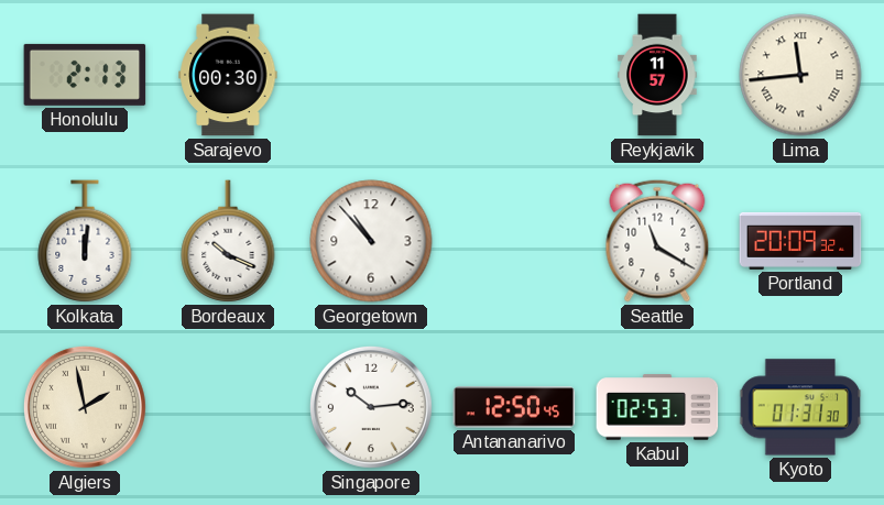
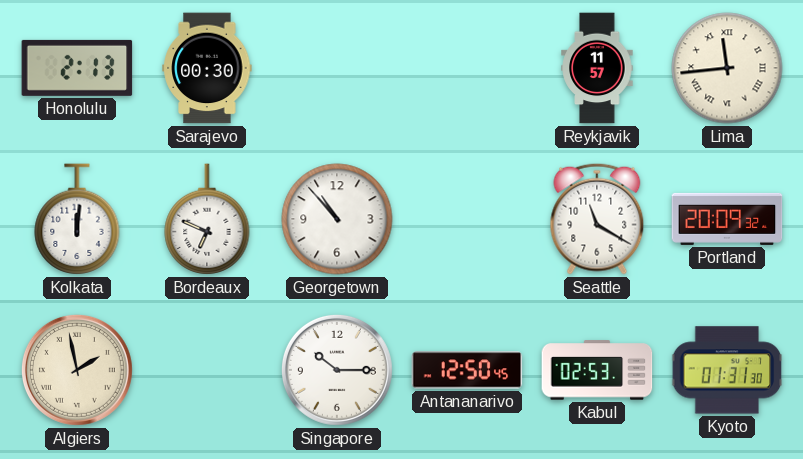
Bordeaux: 10:19 -> 6:49 (207, 219)
Singapore: 10:14 -> 10:15 (337, 370)
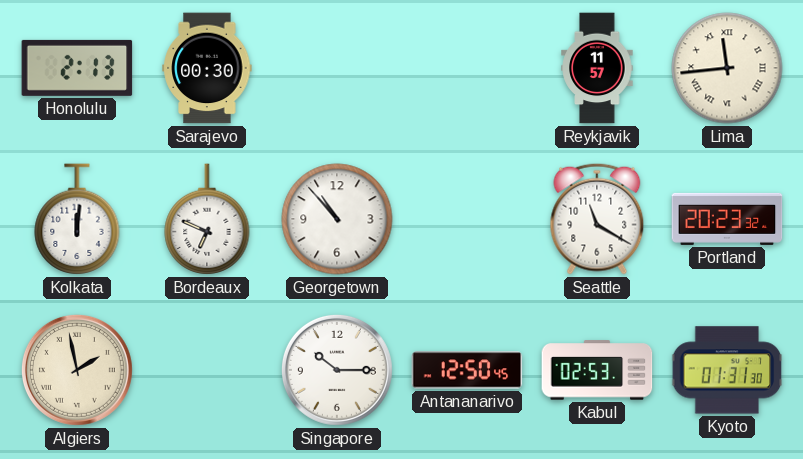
Portland: 20:09 -> 20:23 (727, 219)
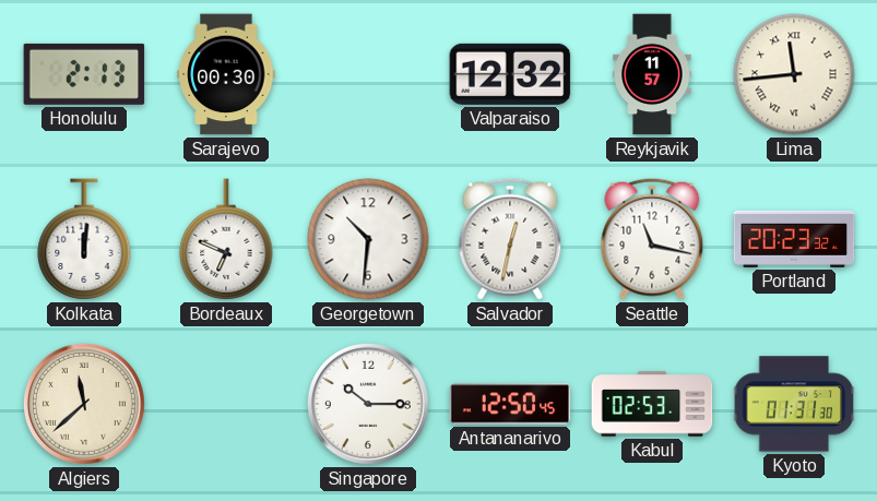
Valparaiso: none -> 12:32 (510, 74)
Georgetown: 10:53 -> 10:31 (368, 239)
Salvador: none -> 12:32 (510, 239)
Seattle: 11:20 -> 11:17 (652, 239)
Algiers: 1:58 -> 11:38 (84, 404)
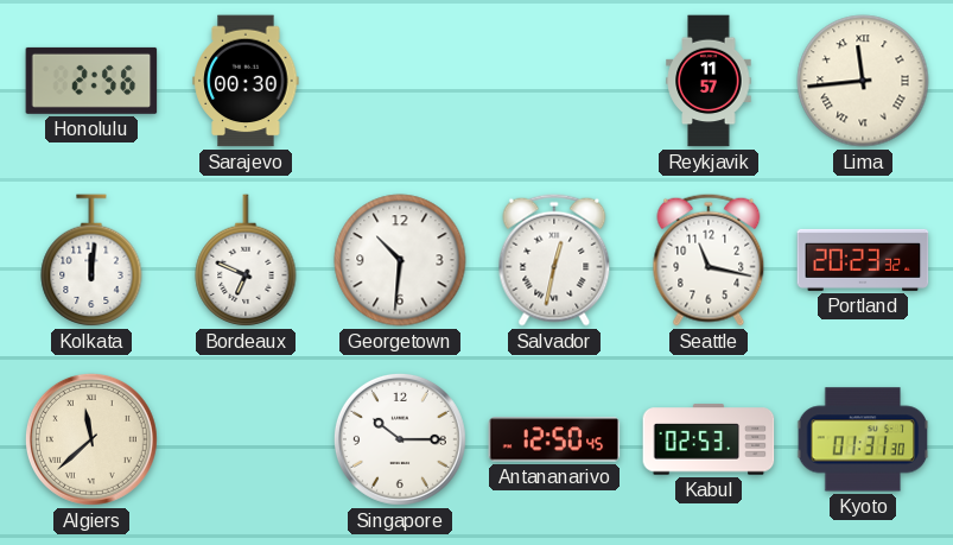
Honolulu: 2:13 -> 2:56 (91, 81)
Valparaiso: 12:32 -> none (510, 74)
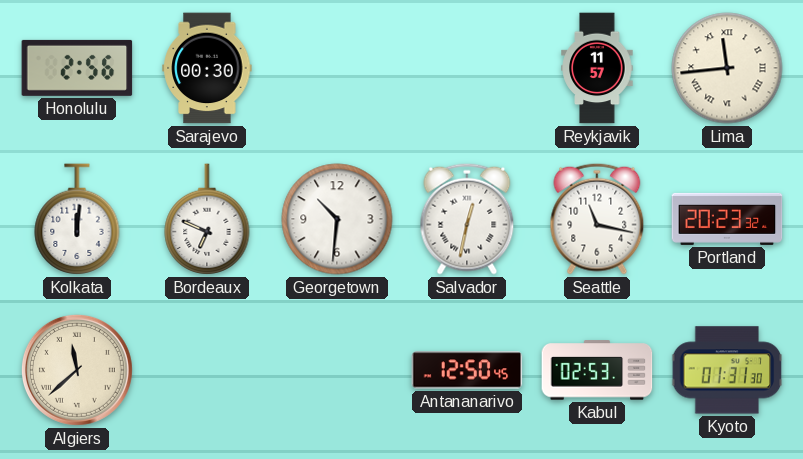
Singapore: 10:15 -> none (400, 439)
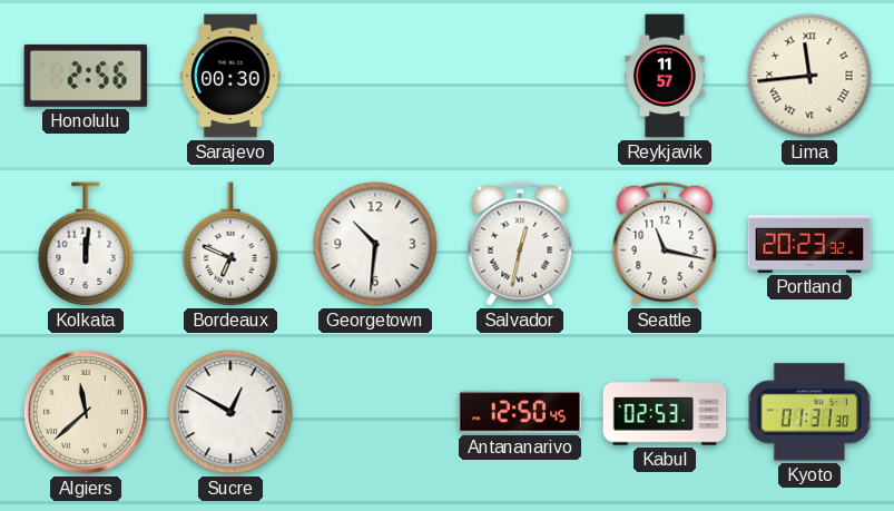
Sucre: none -> 12:50 (230, 412)
